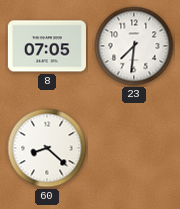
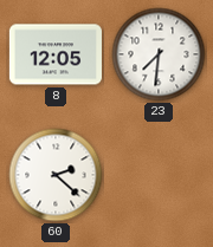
8: 07:05 -> 12:05 (56, 54)
60: 8:22 -> 2:22 (56, 175)
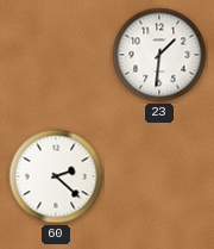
8: 12:05 -> none (56, 54)
23: 7:31 -> 1:31 (159, 55)
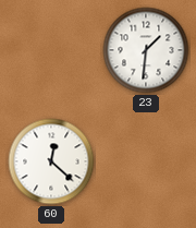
60: 2:22 -> 12:22 (51, 161)
